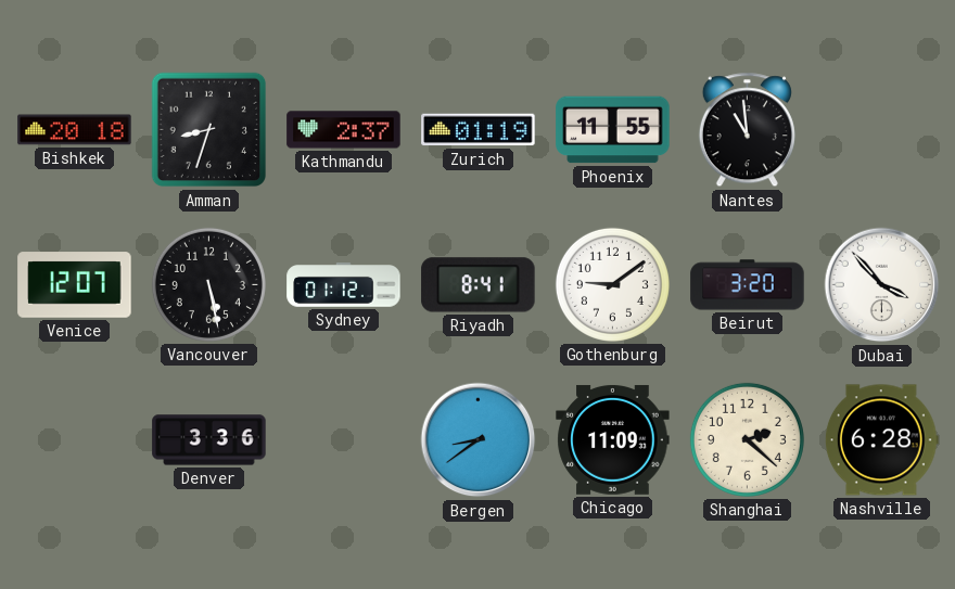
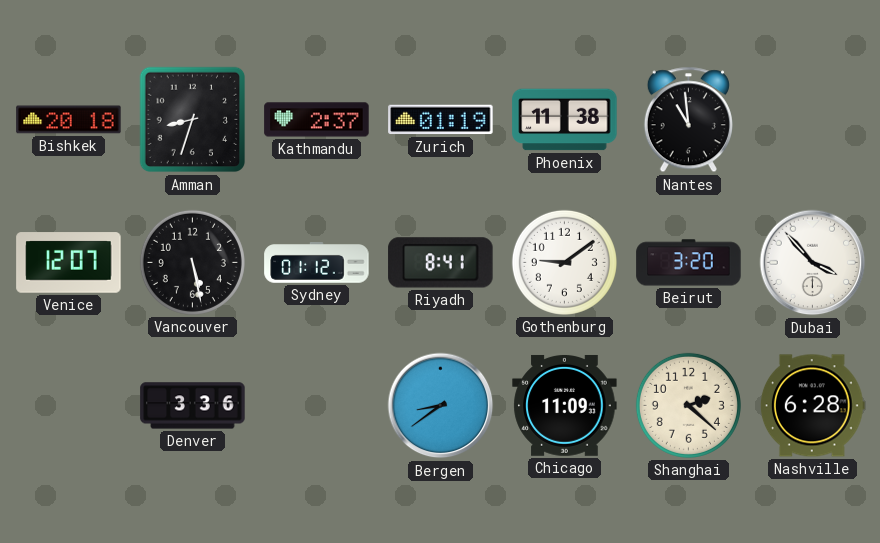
Phoenix: 11:55 -> 11:38 (565, 120)
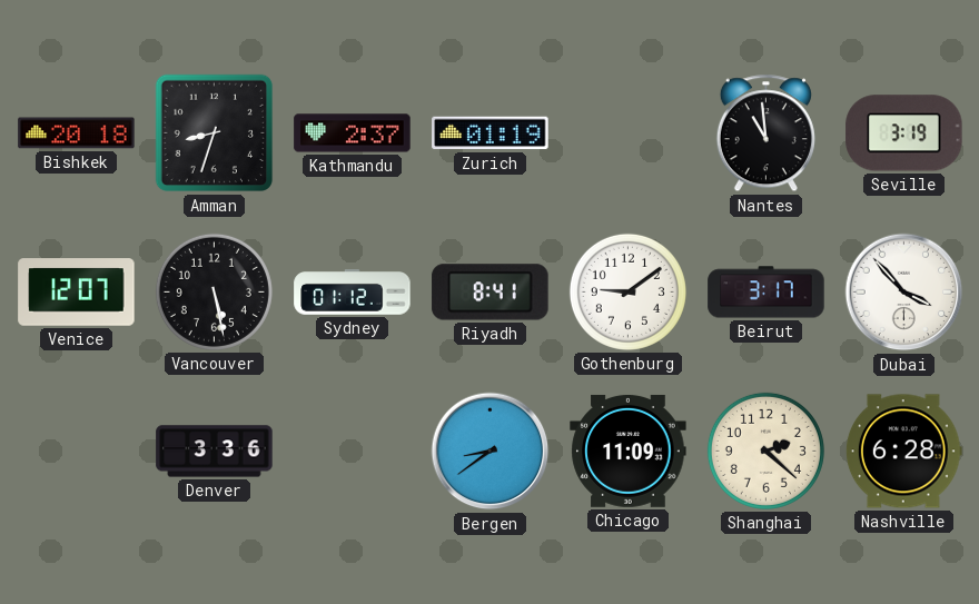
Phoenix: 11:38 -> none (565, 120)
Seville: none -> 3:19 (904, 133)
Beirut: 3:20 -> 3:17 (767, 293)
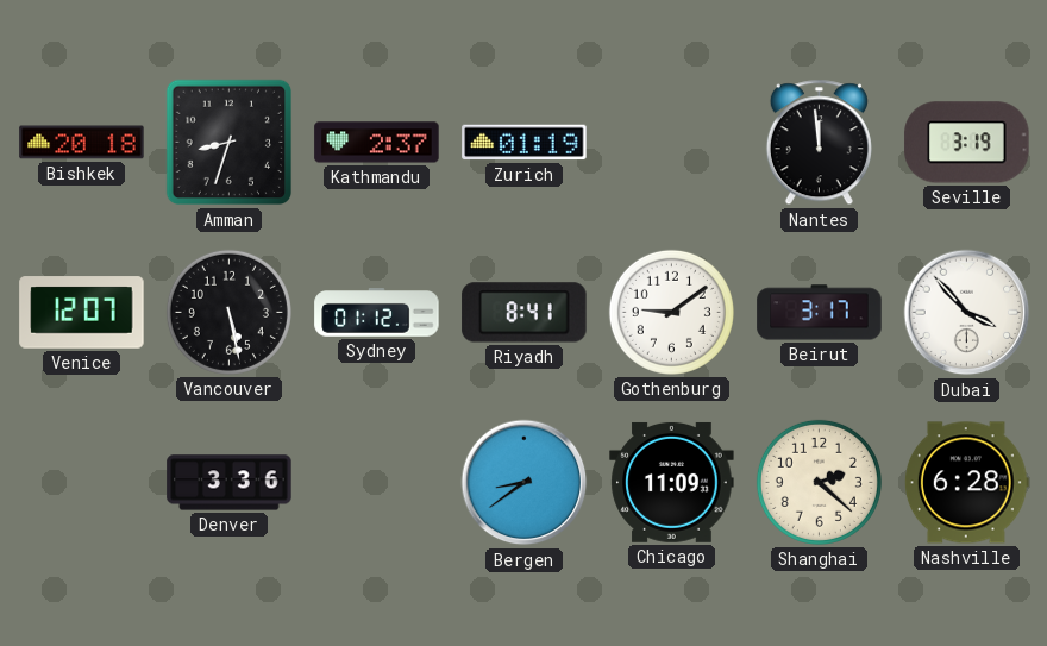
Nantes: 10:59 -> 11:59 (819, 143)
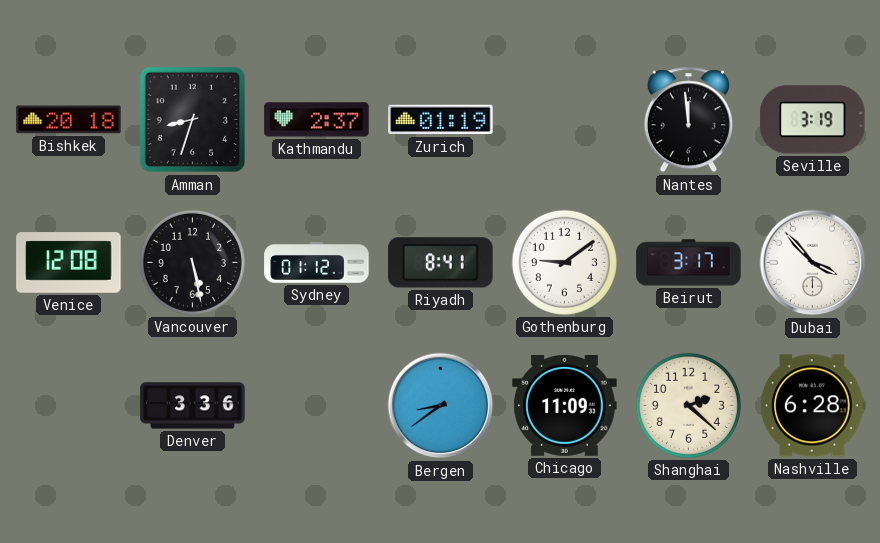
Venice: 12:07 -> 12:08 (69, 263)
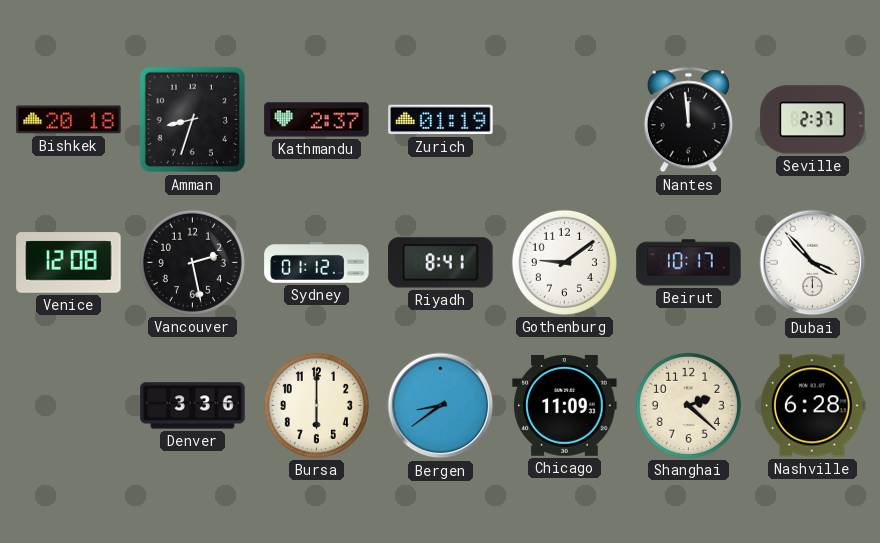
Seville: 3:19 -> 2:37 (813, 120)
Vancouver: 5:28 -> 2:28 (192, 262)
Beirut: 3:17 -> 10:17 (689, 263)
Bursa: none -> 6:00 (316, 405)
